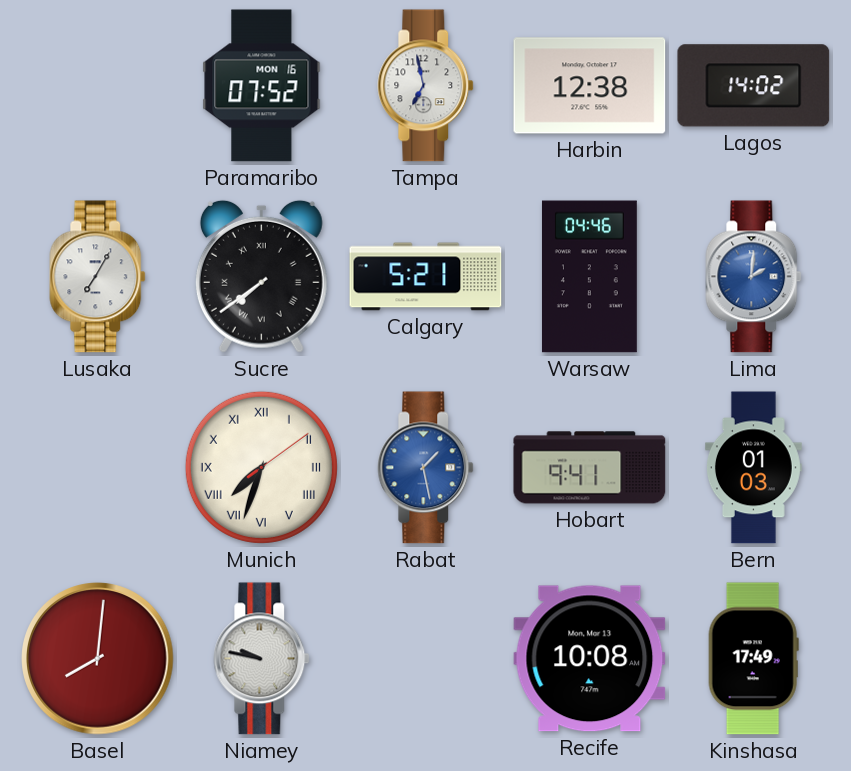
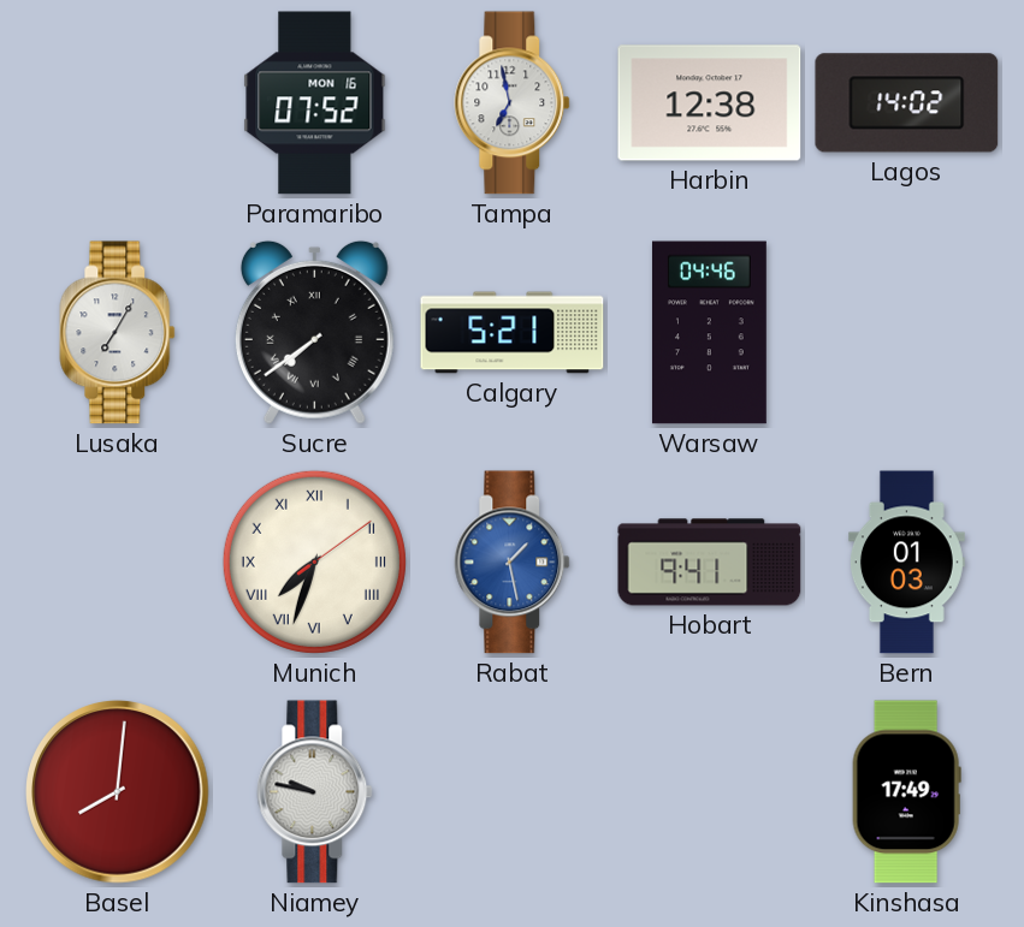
Lima: 2:01 -> none (754, 277)
Recife: 10:08 -> none (590, 659)
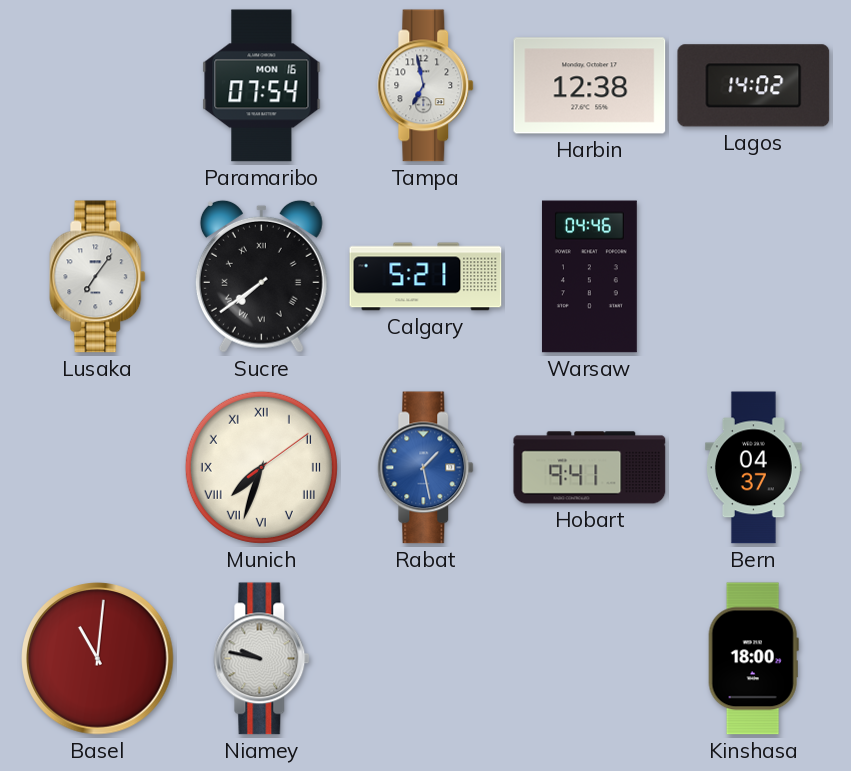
Paramaribo: 07:52 -> 07:54 (262, 86)
Lusaka: 7:05 -> 7:06 (98, 277)
Bern: 01:03 -> 04:37 (753, 468)
Basel: 8:01 -> 11:01 (98, 659)
Kinshasa: 17:49 -> 18:00 (753, 659)
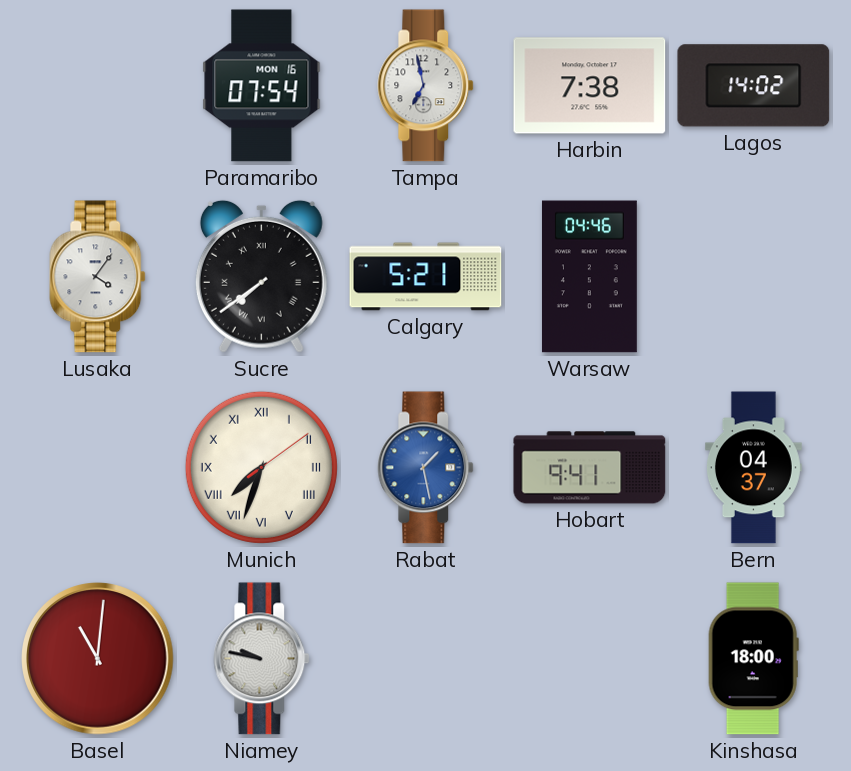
Harbin: 12:38 -> 7:38 (590, 86)
Lusaka: 7:06 -> 4:06 (98, 277)
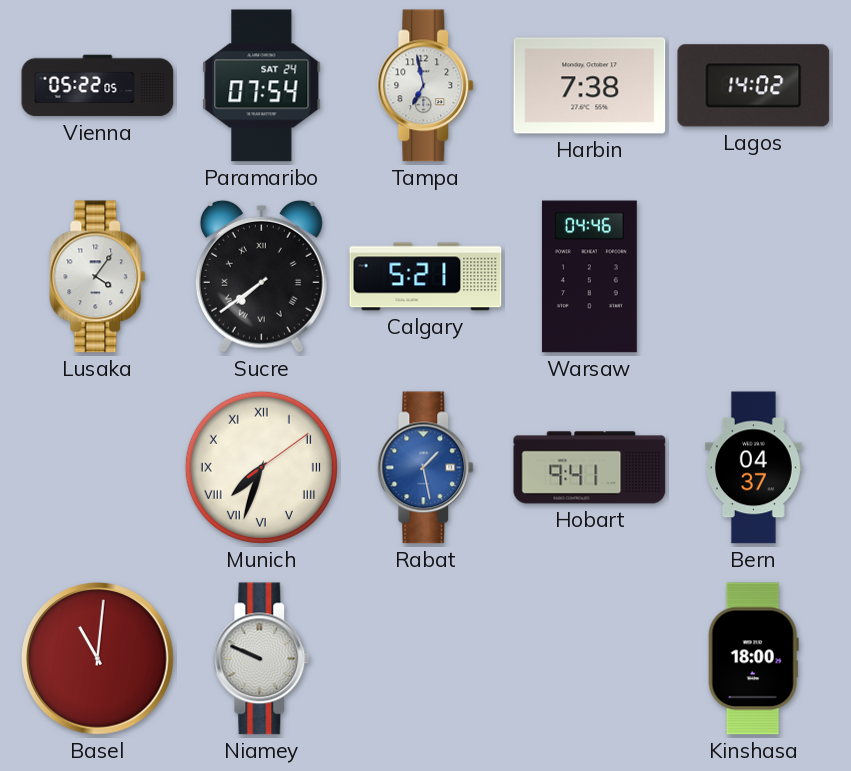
Vienna: none -> 05:22 (98, 86)
Paramaribo date: MON 16 -> SAT 24 (262, 86)
Niamey: 9:47 -> 9:49 (262, 659)
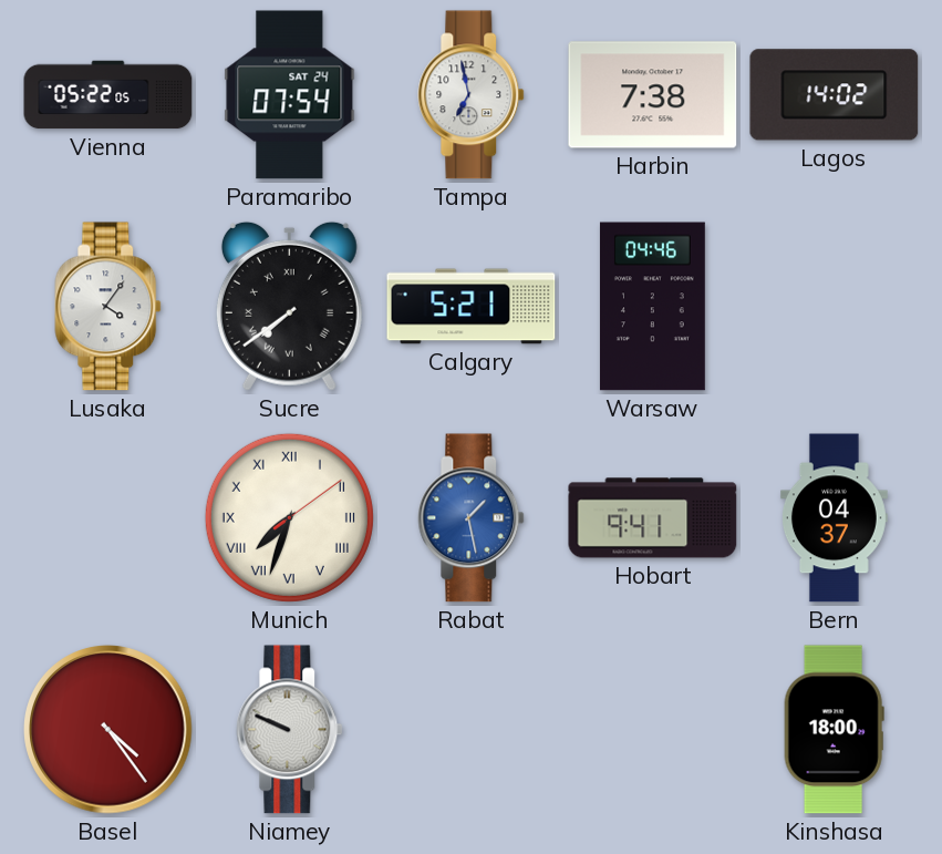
Basel: 11:01 -> 4:24 (108, 730)
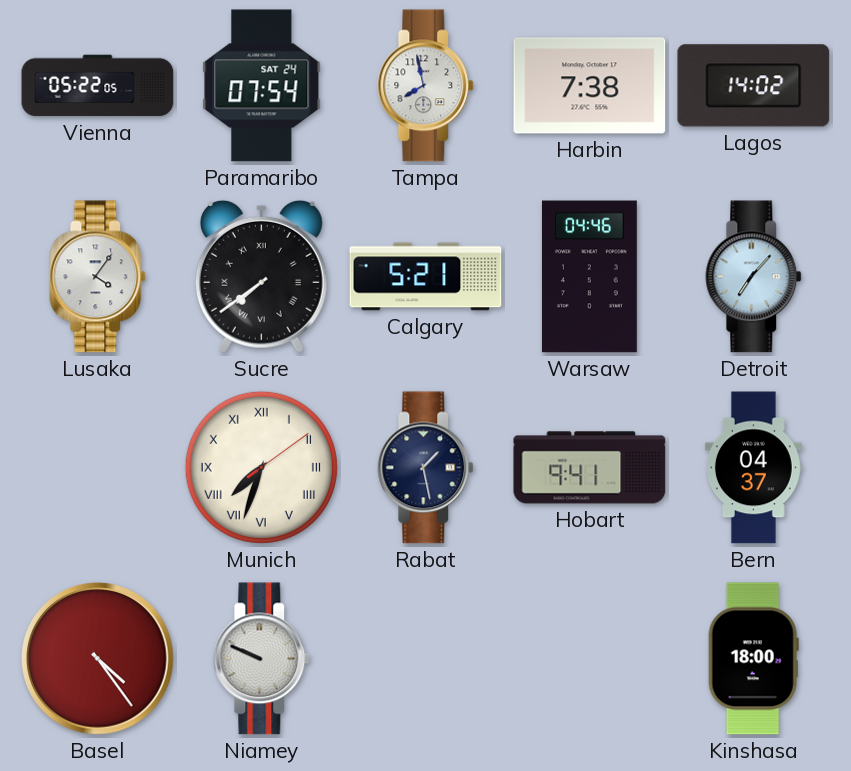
Tampa: 6:58 -> 7:58 (426, 86)
Detroit: none -> 7:07 (754, 277)
Rabat dial: blue -> navy (426, 468)
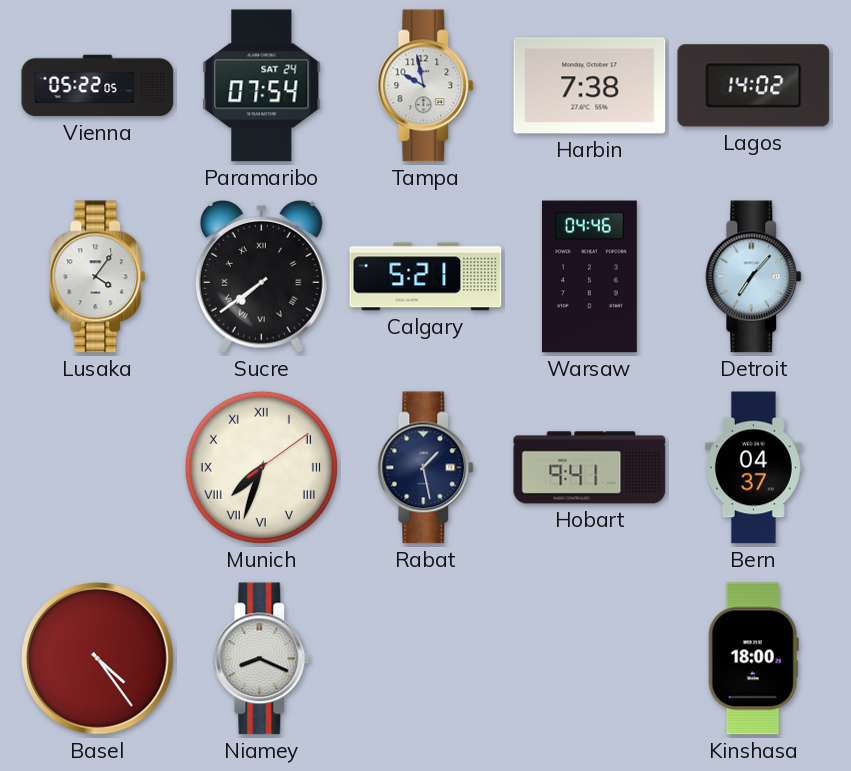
Tampa: 7:58 -> 9:58 (426, 86)
Niamey: 9:49 -> 8:19 (262, 659)
